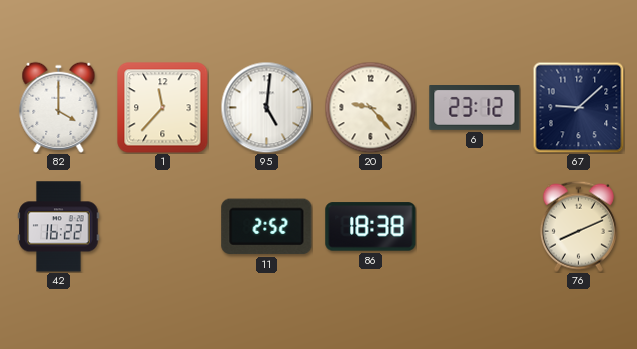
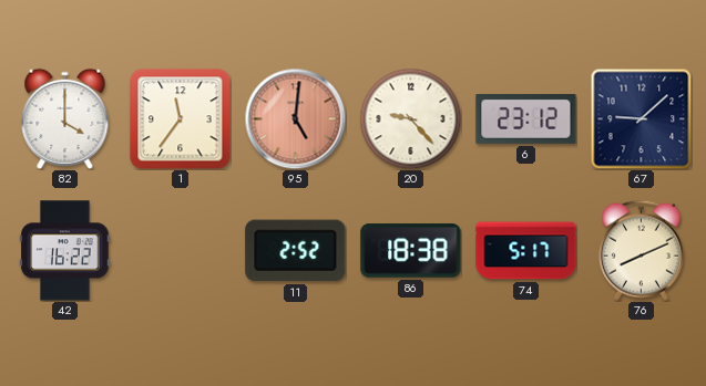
1: 11:37 -> 11:36 (181, 119)
95 dial: white -> salmon (295, 118)
74: none -> 5:17 (526, 251)
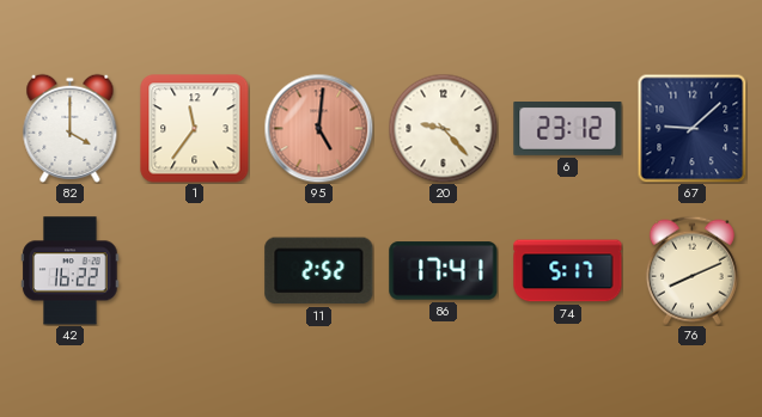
86: 18:38 -> 17:41 (444, 271)
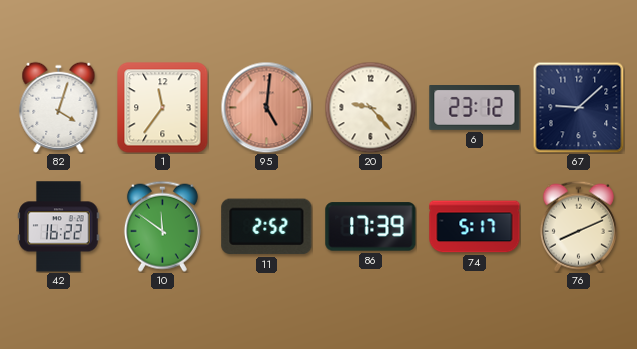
82: 4:00 -> 4:03 (59, 107)
10: none -> 11:51 (162, 226)
86: 17:41 -> 17:39 (371, 227)
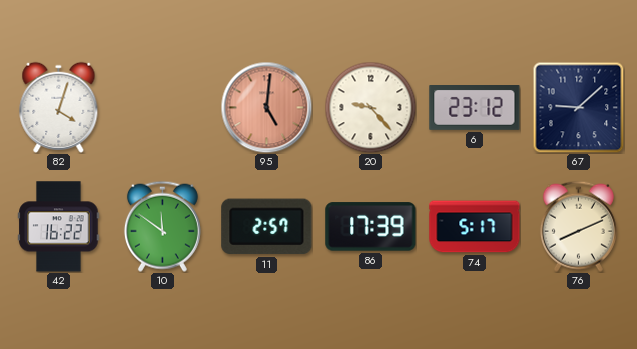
1: 11:36 -> none (163, 108)
11: 2:52 -> 2:57 (267, 227)
